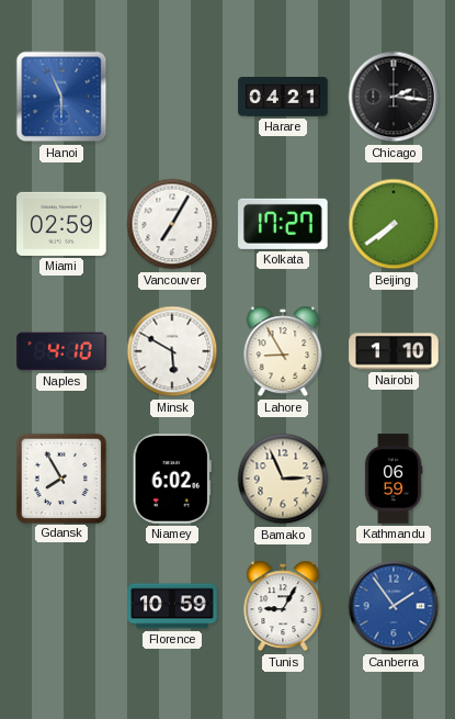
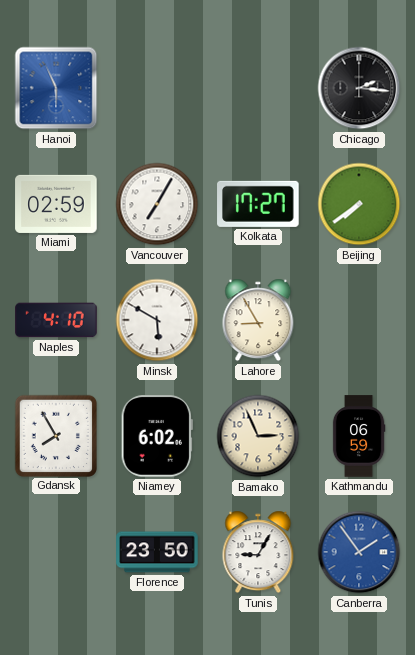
Harare: 04:21 -> none (283, 98)
Nairobi: 1:10 -> none (394, 351)
Florence: 10:59 -> 23:50 (157, 552)
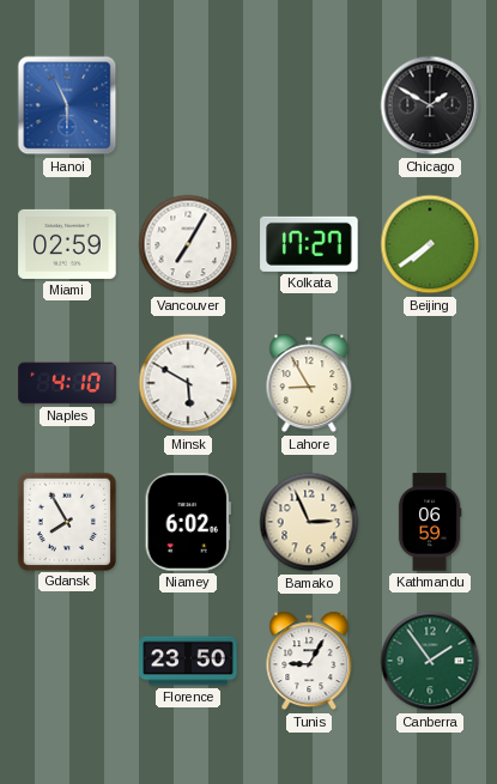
Chicago: 2:16 -> 1:50 (430, 105)
Canberra dial: blue -> green (430, 661)
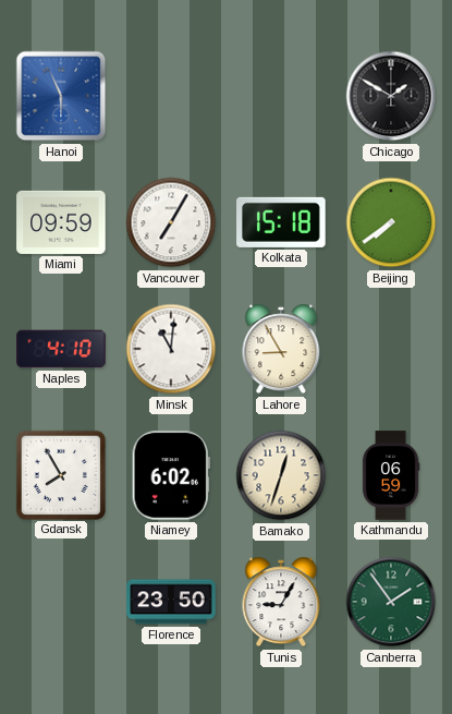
Miami: 02:59 -> 09:59 (61, 222)
Kolkata: 17:27 -> 15:18 (281, 222)
Minsk: 5:50 -> 11:01 (171, 349)
Bamako: 2:56 -> 12:33 (281, 475)
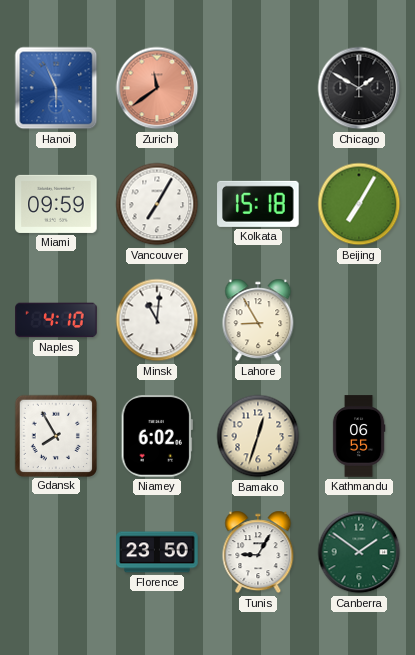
Zurich: none -> 11:39 (157, 88)
Beijing: 7:39 -> 7:05 (359, 204)
Kathmandu: 06:59 -> 06:55 (359, 436)
Canberra: 1:54 -> 1:51 (359, 552)
